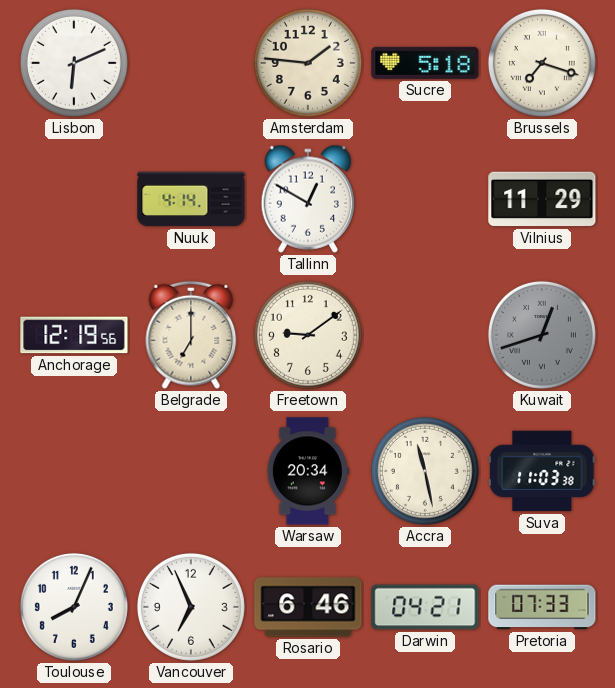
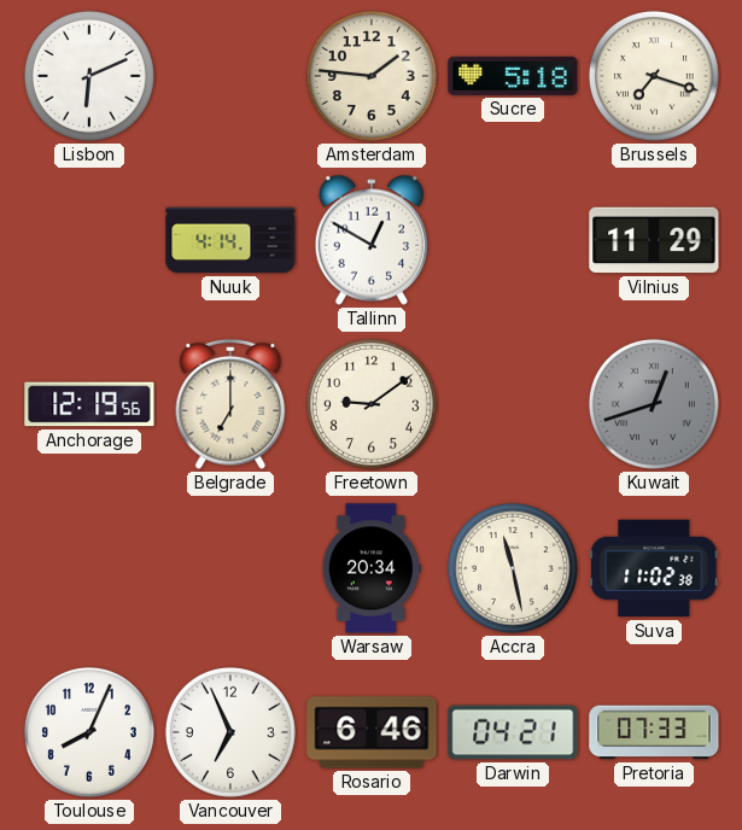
Suva: 11:03 -> 11:02 (654, 568)
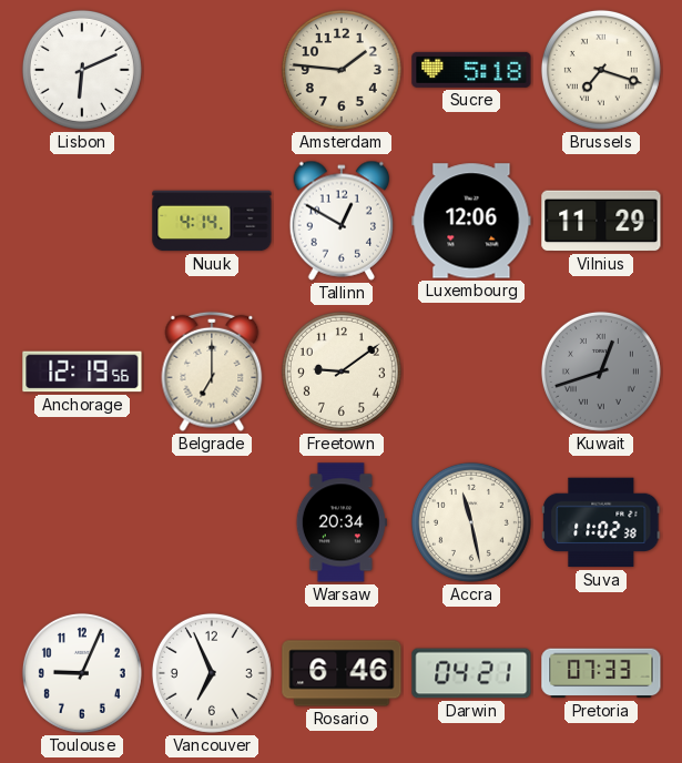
Luxembourg: none -> 12:06 (471, 221)
Toulouse: 8:04 -> 9:04 (82, 673)
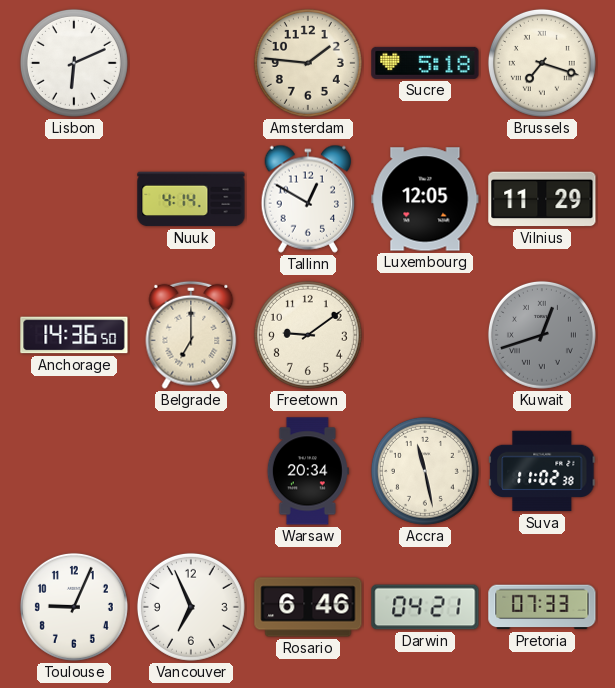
Luxembourg: 12:06 -> 12:05 (425, 199)
Anchorage: 12:19 -> 14:36 (74, 335)
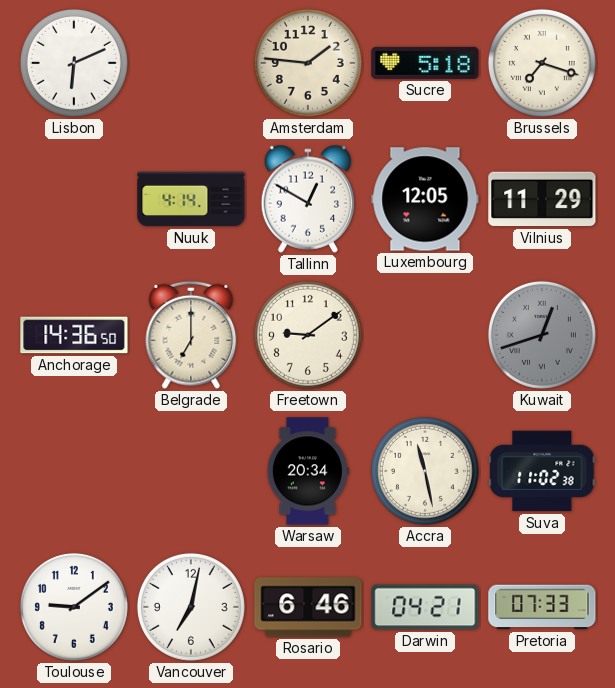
Toulouse: 9:04 -> 9:09 (74, 607)
Vancouver: 6:56 -> 7:02 (191, 607)
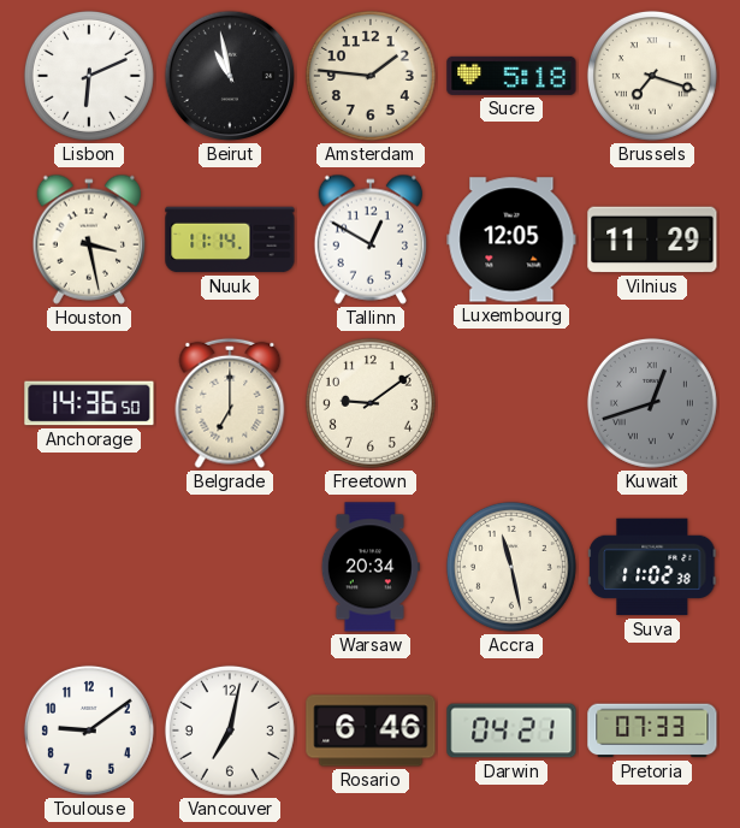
Beirut: none -> 10:58 (230, 76)
Houston: none -> 3:28 (88, 239)
Nuuk: 4:14 -> 11:14 (230, 239)
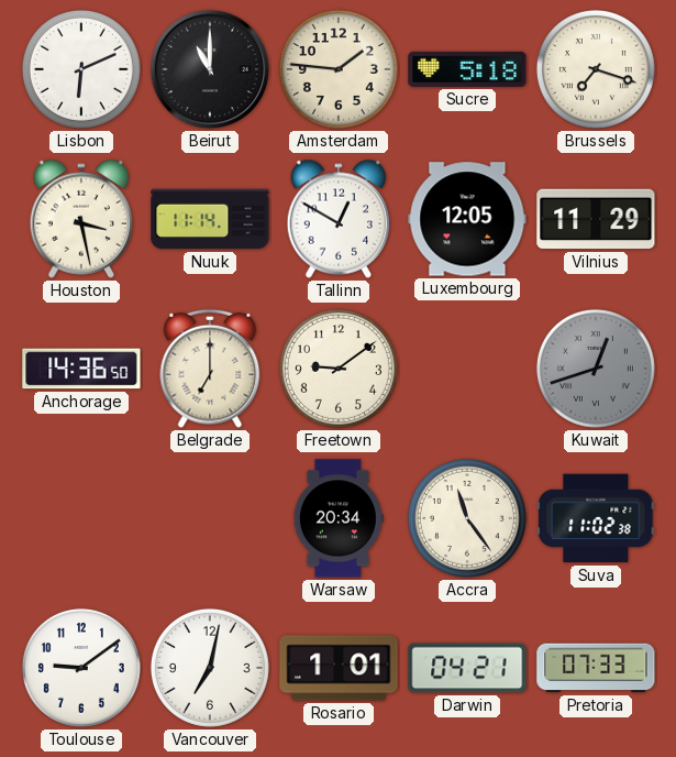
Beirut: 10:58 -> 11:00 (210, 69)
Accra: 11:28 -> 11:24 (467, 518)
Rosario: 6:46 -> 1:01 (339, 668)
